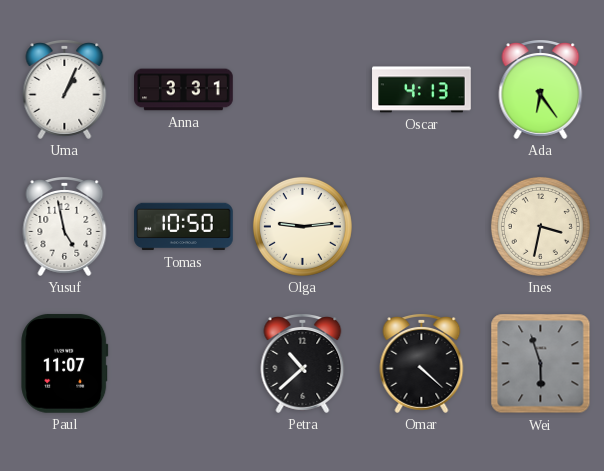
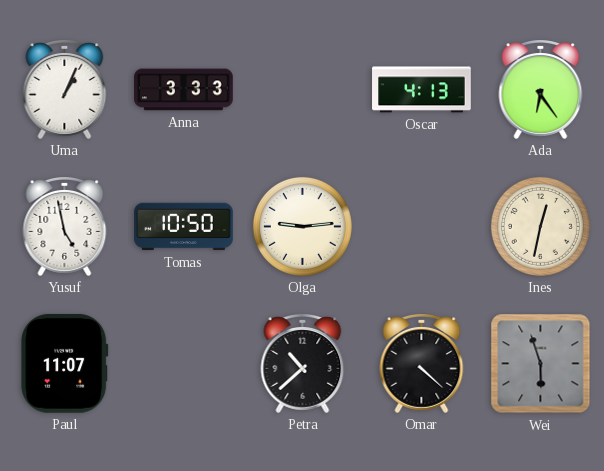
Anna: 3:31 -> 3:33 (184, 90)
Ines: 3:32 -> 12:32 (540, 226)
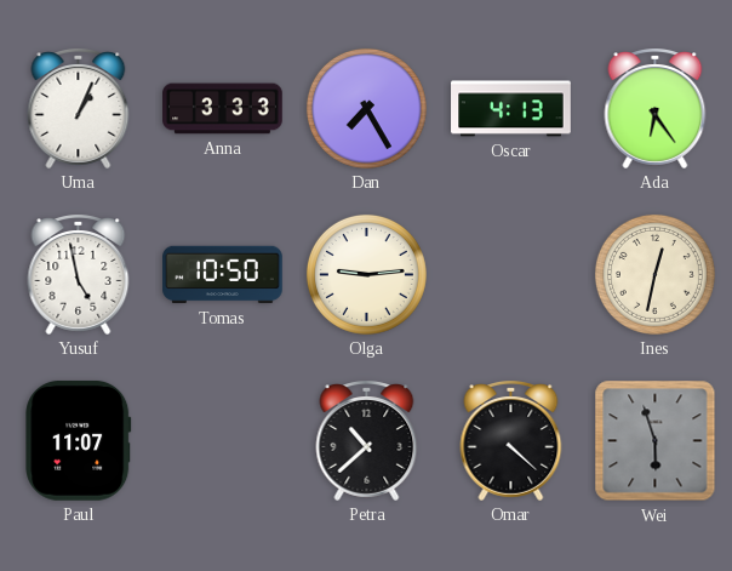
Dan: none -> 7:25 (366, 108)
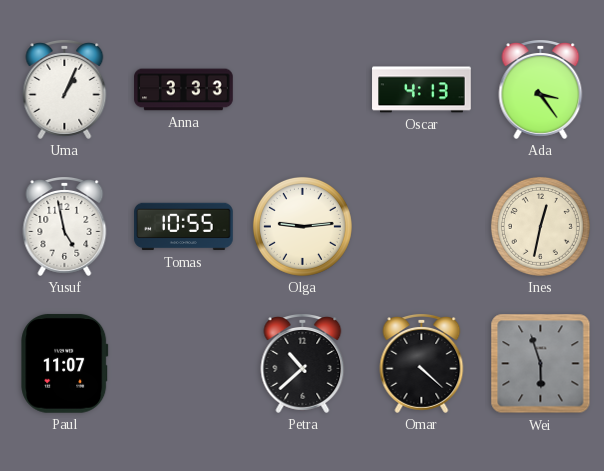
Dan: 7:25 -> none (366, 108)
Ada: 6:24 -> 3:24 (541, 90)
Tomas: 10:50 -> 10:55 (184, 227)
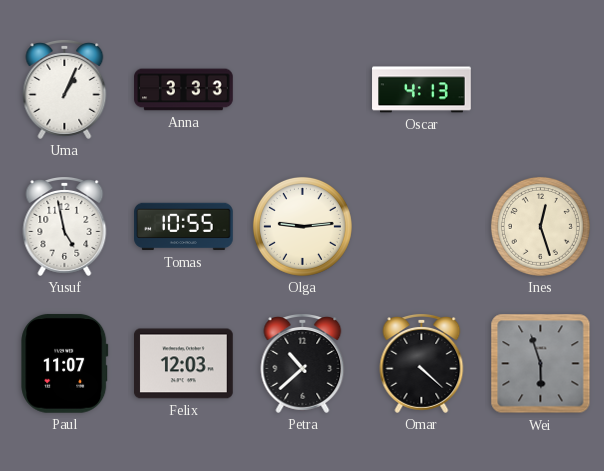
Ada: 3:24 -> none (541, 90)
Ines: 12:32 -> 12:27 (540, 226)
Felix: none -> 12:03 (184, 364)
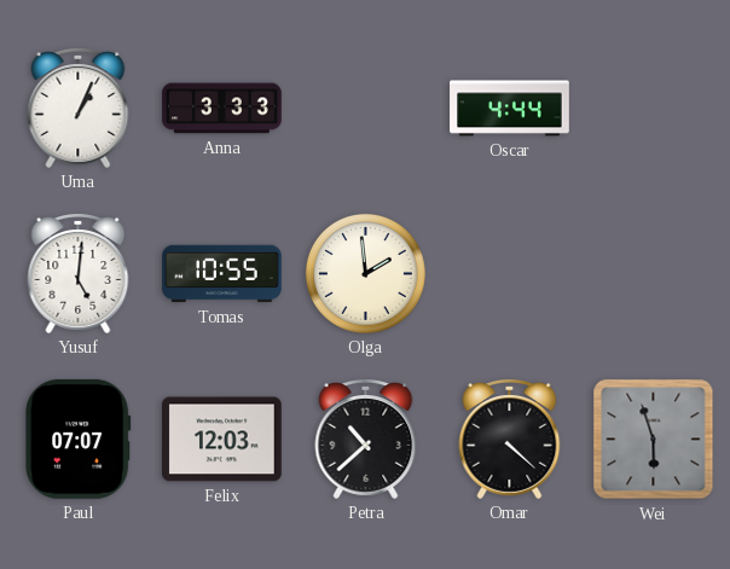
Oscar: 4:13 -> 4:44 (510, 109)
Yusuf: 4:58 -> 5:01 (79, 274)
Olga: 9:14 -> 1:59 (365, 273)
Ines: 12:27 -> none (540, 226)
Paul: 11:07 -> 07:07 (79, 439)
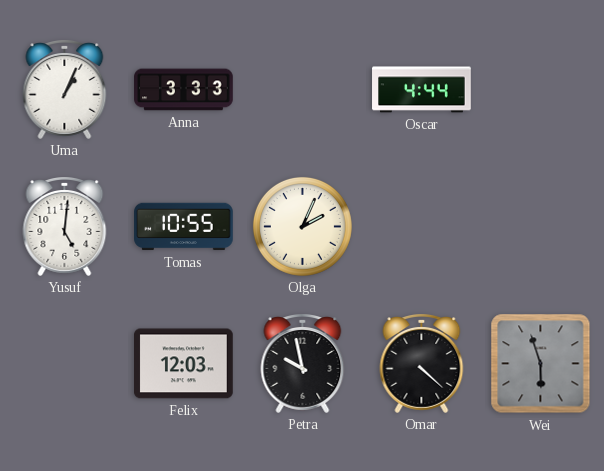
Olga: 1:59 -> 2:04 (302, 226)
Paul: 07:07 -> none (79, 439)
Petra: 10:38 -> 9:58 (303, 364)
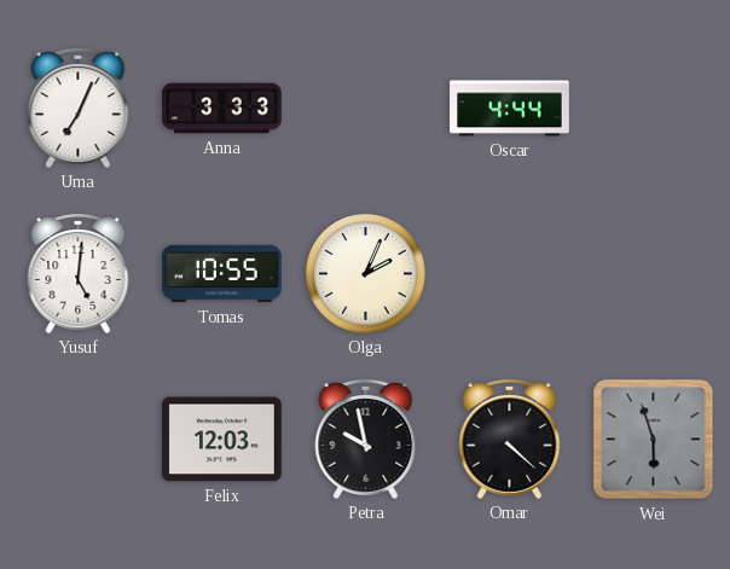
Uma: 1:04 -> 7:04 (79, 109)
